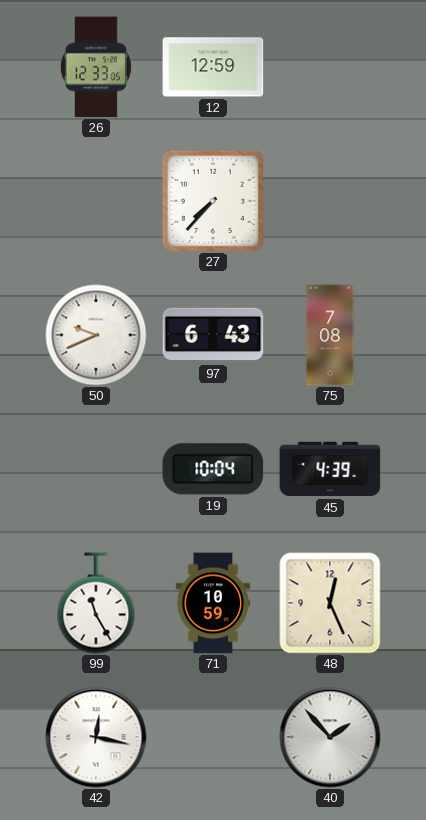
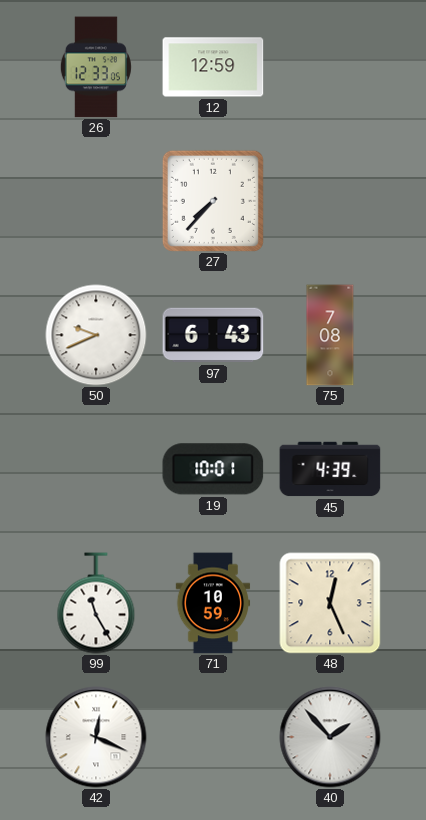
19: 10:04 -> 10:01 (213, 469)
42: 12:17 -> 12:19 (96, 737)
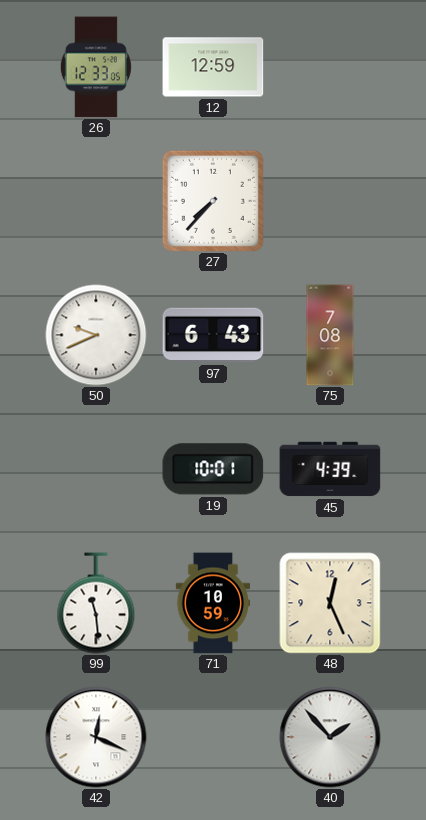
99: 11:25 -> 11:29 (96, 603)
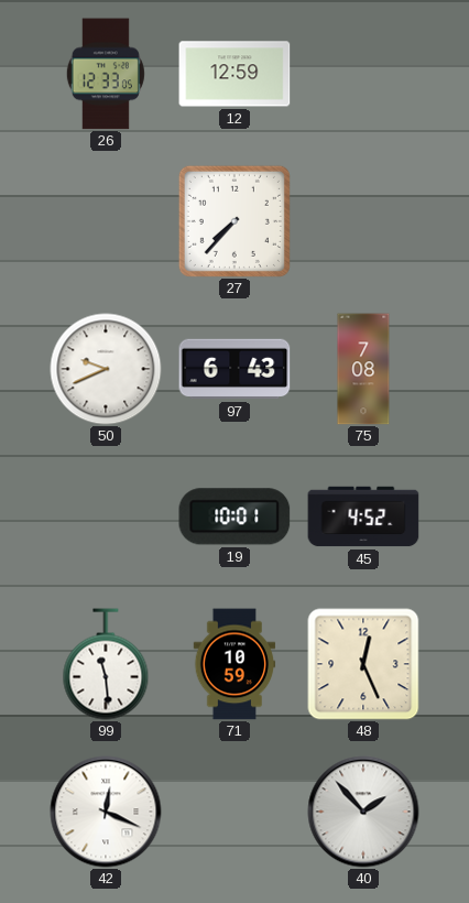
45: 4:39 -> 4:52 (363, 516)
